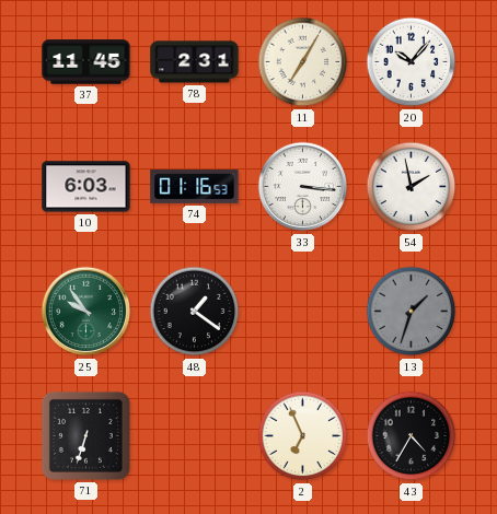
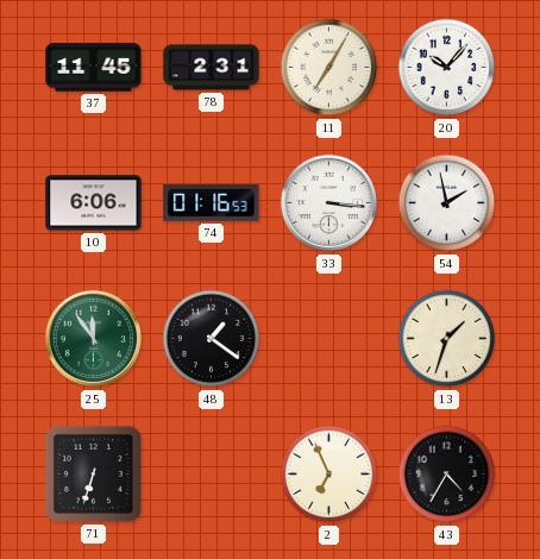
10: 6:03 -> 6:06 (94, 203)
25: 9:54 -> 11:54 (94, 339)
13 dial: grey -> cream (447, 339)
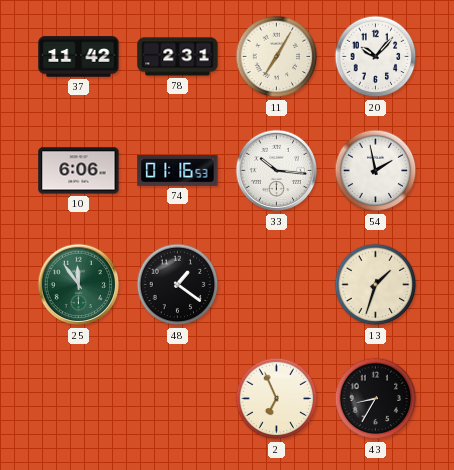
37: 11:45 -> 11:42 (79, 57)
33: 3:16 -> 10:16 (277, 171)
71: 6:33 -> none (93, 473)
43: 4:35 -> 8:35 (376, 399)
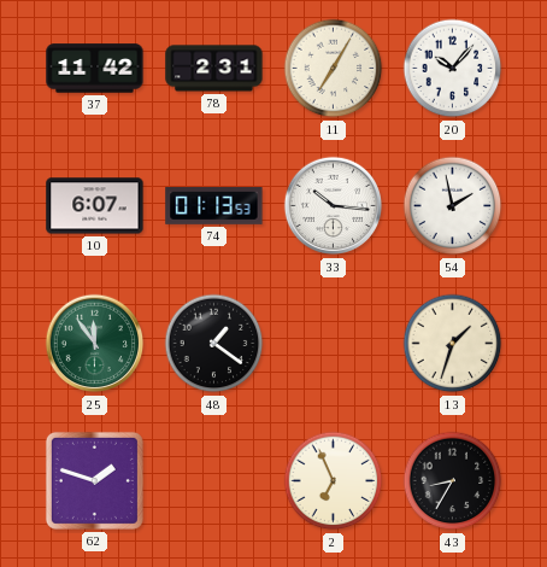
10: 6:06 -> 6:07 (95, 206)
74: 01:16 -> 01:13 (214, 205)
62: none -> 1:48 (94, 480)
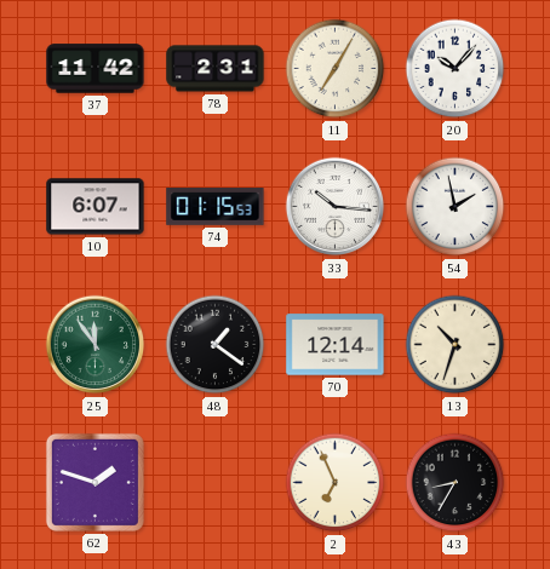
74: 01:13 -> 01:15 (216, 206)
70: none -> 12:14 (336, 345)
13: 1:33 -> 10:33 (456, 345)
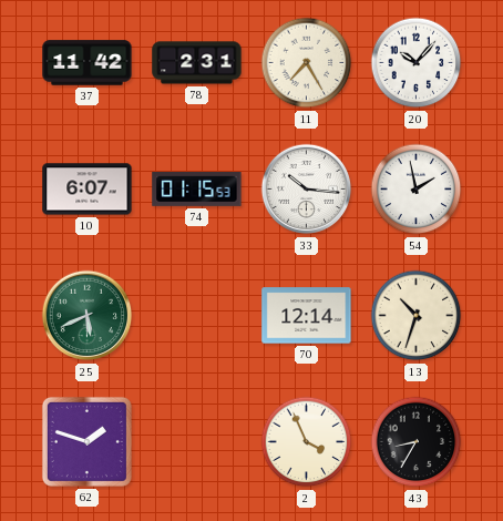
11: 7:05 -> 7:25 (307, 63)
25: 11:54 -> 5:41 (88, 316)
48: 1:21 -> none (216, 345)
2: 6:56 -> 3:56 (307, 442)
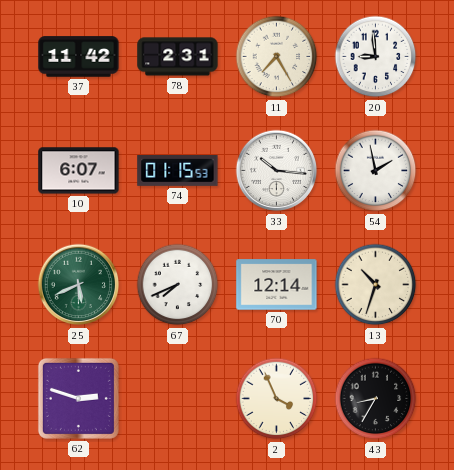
20: 10:07 -> 8:59 (376, 57)
67: none -> 7:41 (178, 285)
62: 1:48 -> 2:48 (78, 398)
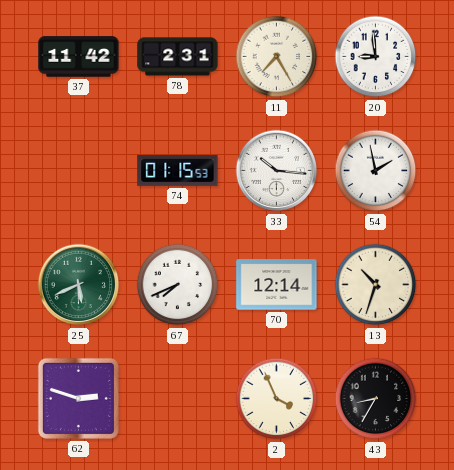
10: 6:07 -> none (79, 171)
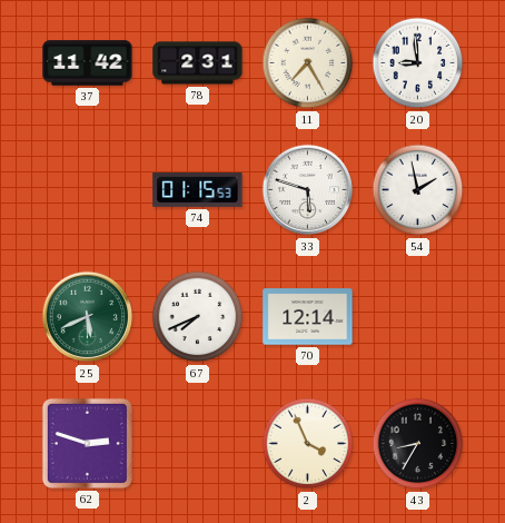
33: 10:16 -> 5:48 (308, 190)
13: 10:33 -> none (376, 285)
